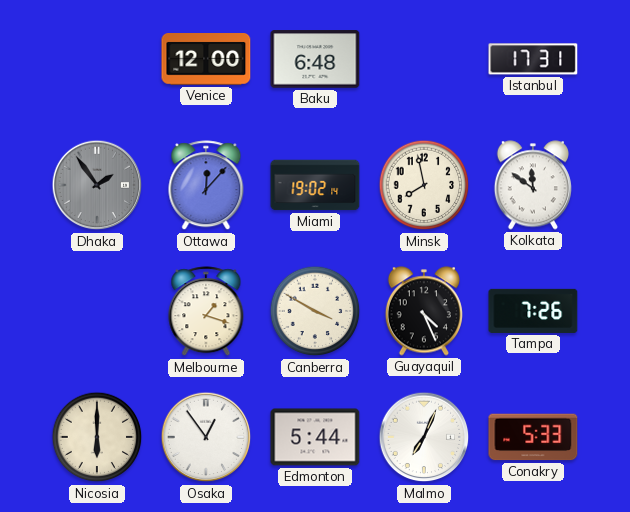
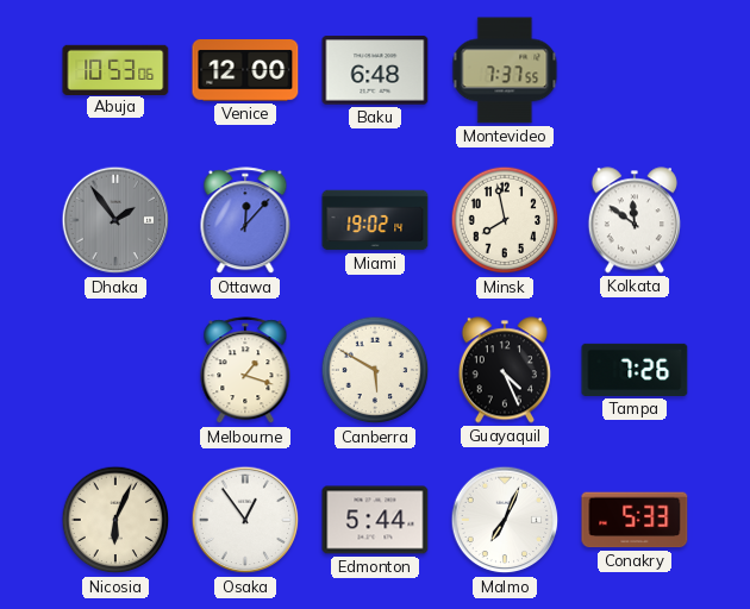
Abuja: none -> 10:53 (115, 69)
Montevideo: none -> 7:37 (505, 70)
Istanbul: 17:31 -> none (533, 59)
Canberra: 3:50 -> 5:50 (375, 370)
Nicosia: 6:00 -> 6:04 (115, 520)
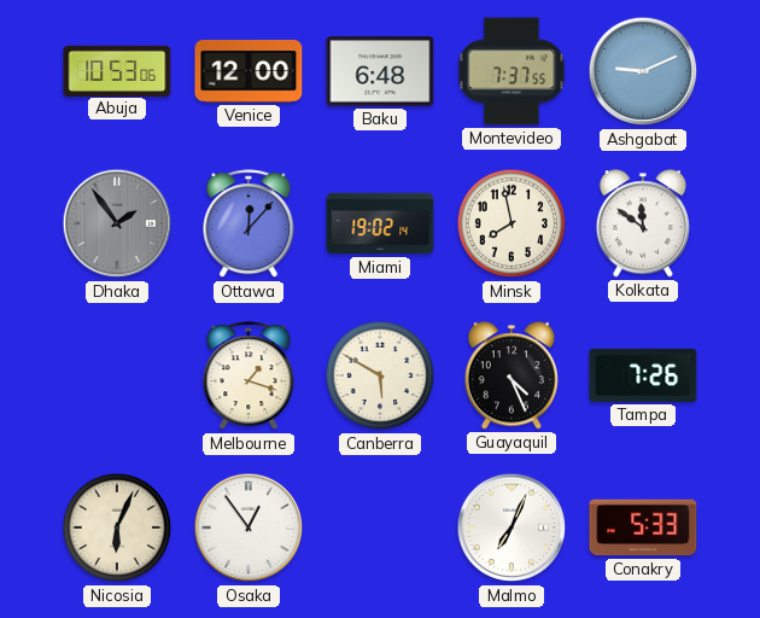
Ashgabat: none -> 9:11 (643, 71)
Edmonton: 5:44 -> none (375, 520)
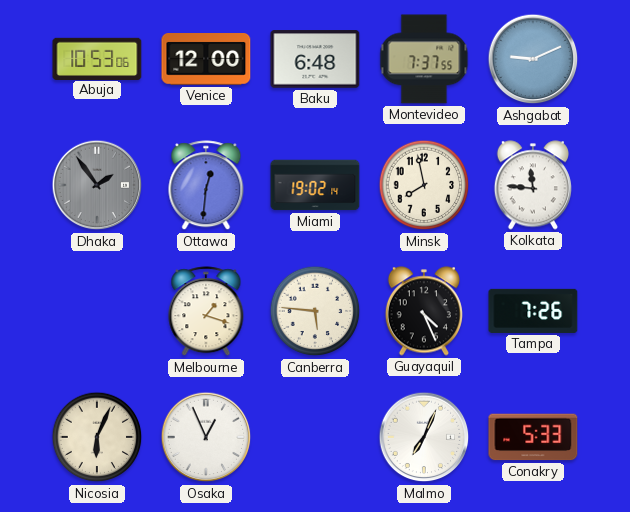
Ottawa: 12:07 -> 12:31 (206, 186)
Kolkata: 11:51 -> 11:46 (533, 185)
Canberra: 5:50 -> 5:46 (315, 311)
Osaka: 12:54 -> 12:56 (206, 437)
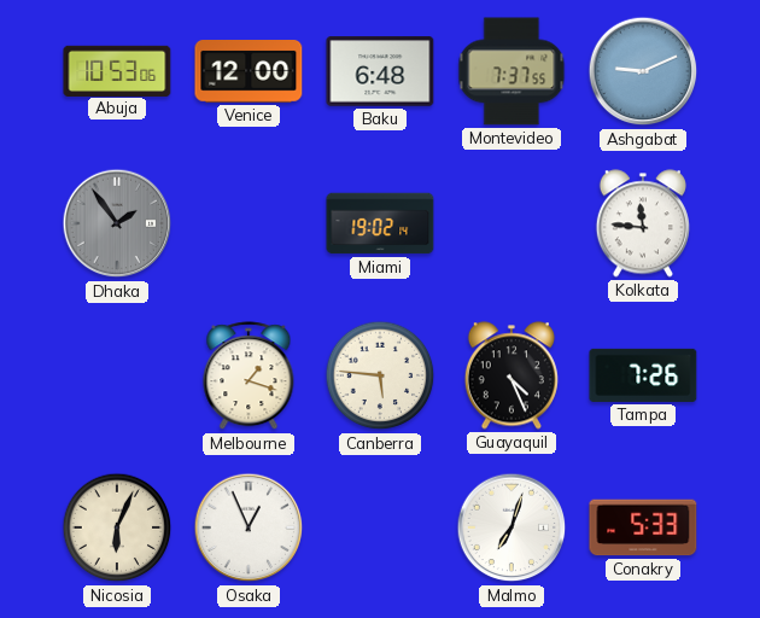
Ottawa: 12:31 -> none (206, 186)
Minsk: 7:58 -> none (424, 185)
Malmo: 7:04 -> 7:03 (511, 527)
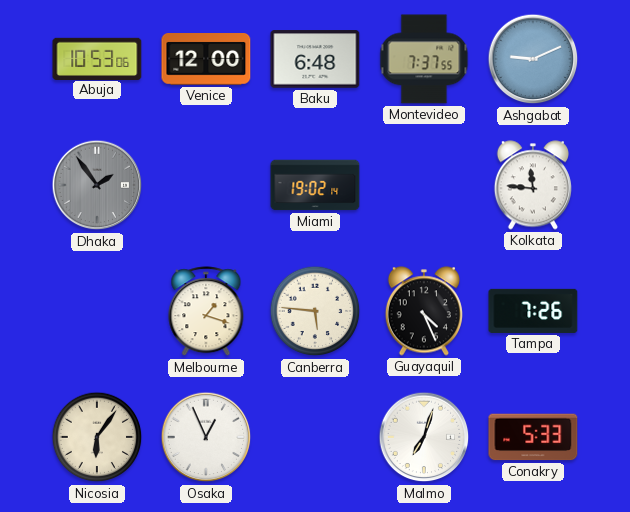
Nicosia: 6:04 -> 6:06 (97, 437)
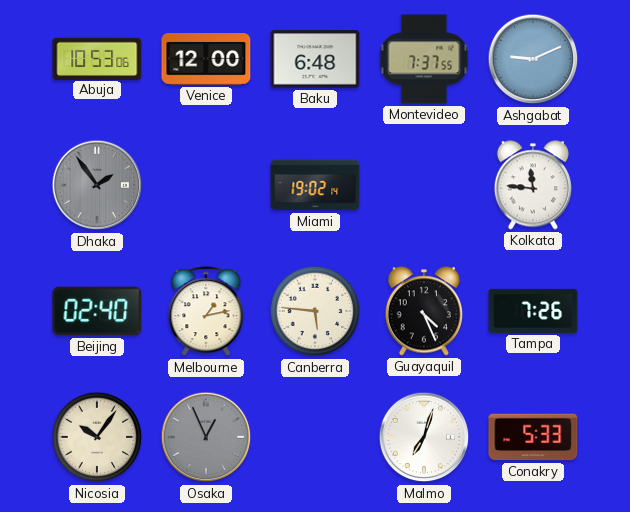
Beijing: none -> 02:40 (97, 311)
Melbourne: 1:18 -> 1:13 (206, 312)
Nicosia: 6:06 -> 10:06 (97, 437)
Osaka dial: white -> grey (206, 437)
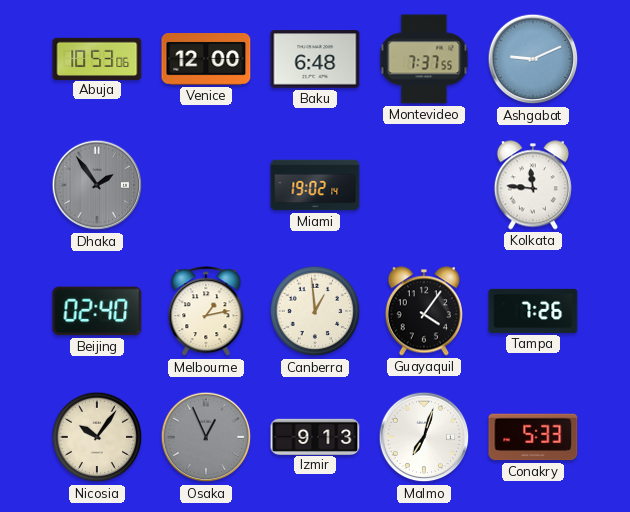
Canberra: 5:46 -> 12:59 (315, 311)
Guayaquil: 4:26 -> 4:06 (424, 311)
Izmir: none -> 9:13 (315, 436)
